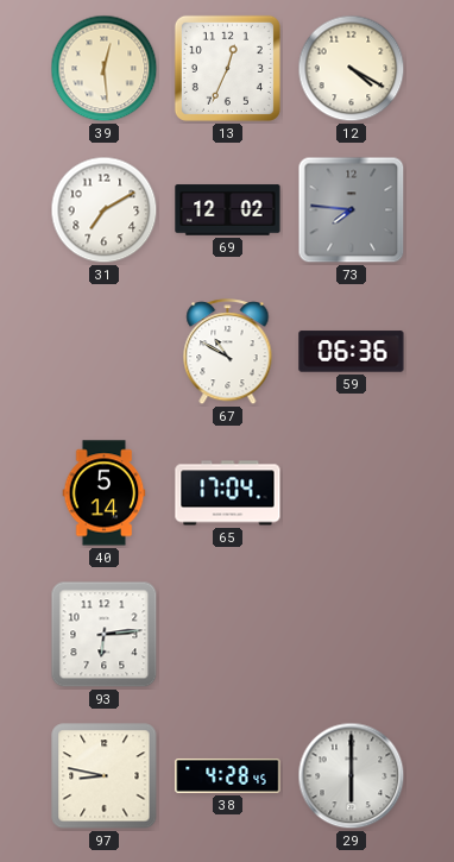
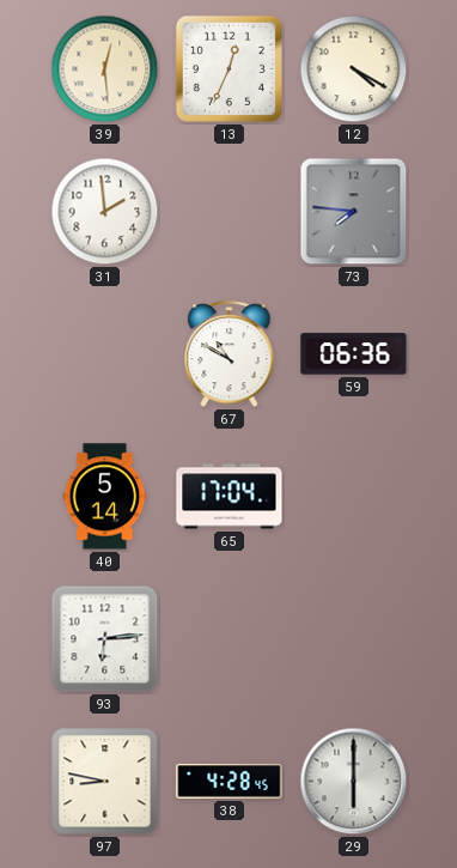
31: 7:10 -> 1:59 (105, 212)
69: 12:02 -> none (228, 210)
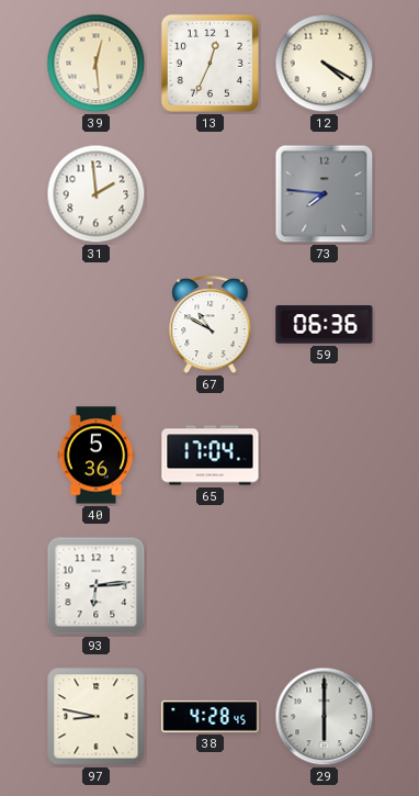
40: 5:14 -> 5:36 (97, 456)
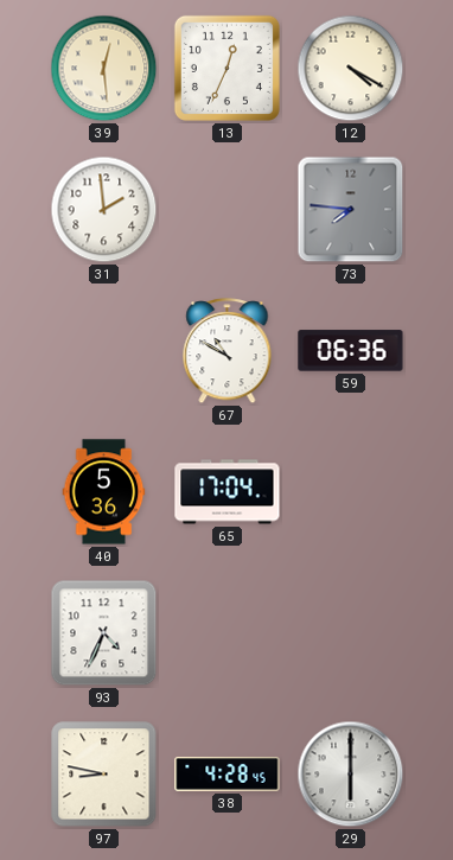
93: 6:14 -> 4:34 (104, 633)
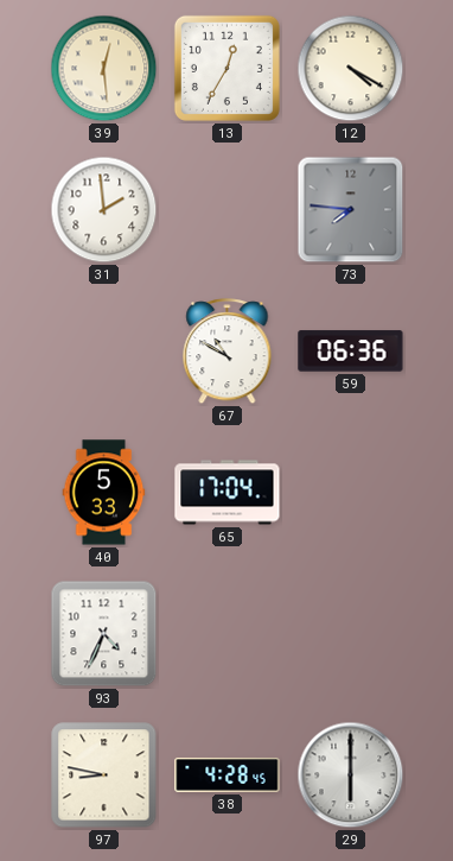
13: 12:34 -> 12:35 (226, 68)
40: 5:36 -> 5:33 (104, 493)
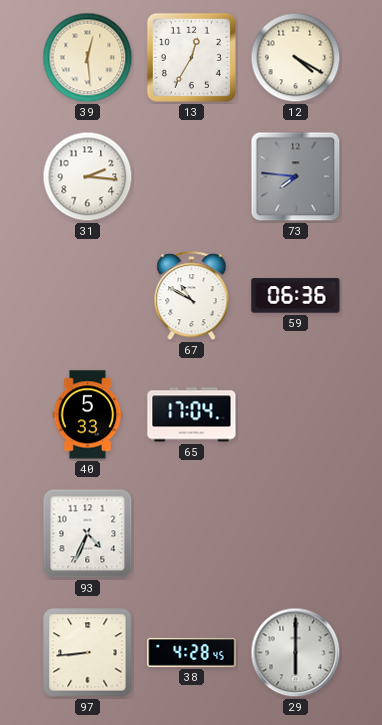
31: 1:59 -> 2:16 (88, 177)
97: 8:47 -> 8:44 (88, 653)
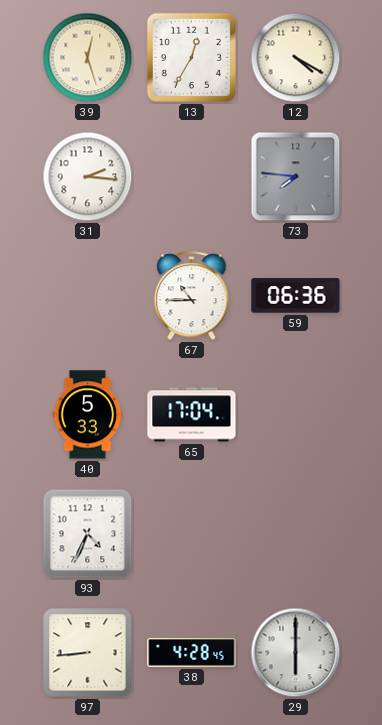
39: 12:29 -> 12:27 (88, 58)
67: 10:50 -> 10:45 (192, 296)
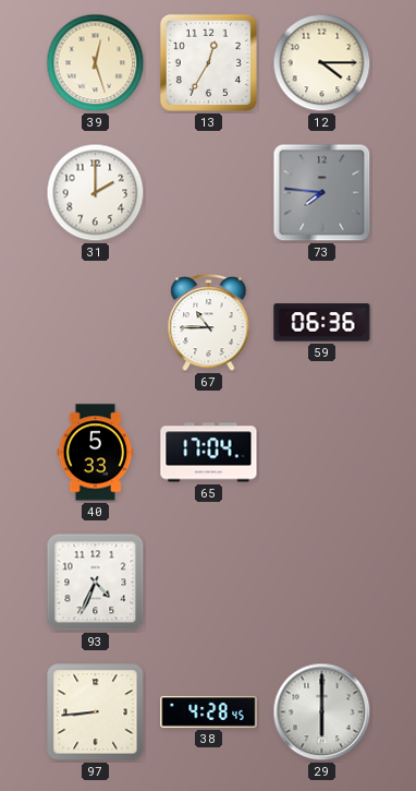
12: 4:20 -> 4:15 (322, 63)
31: 2:16 -> 2:00 (96, 193)
